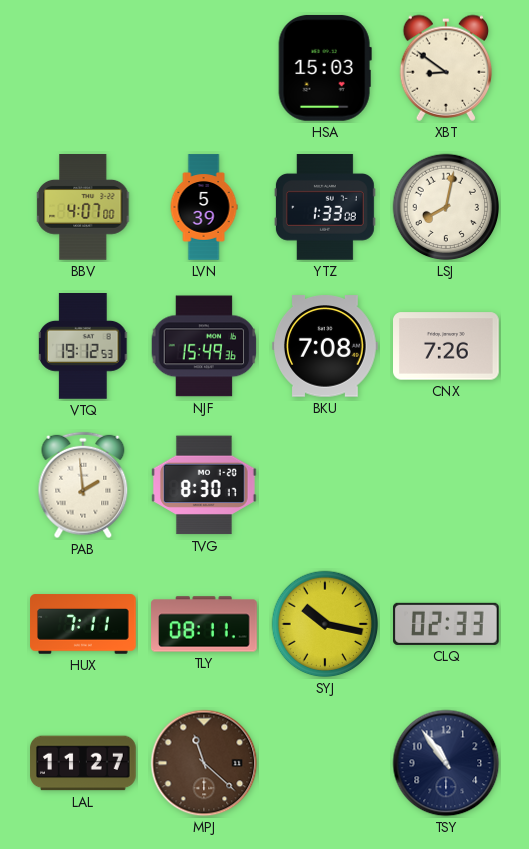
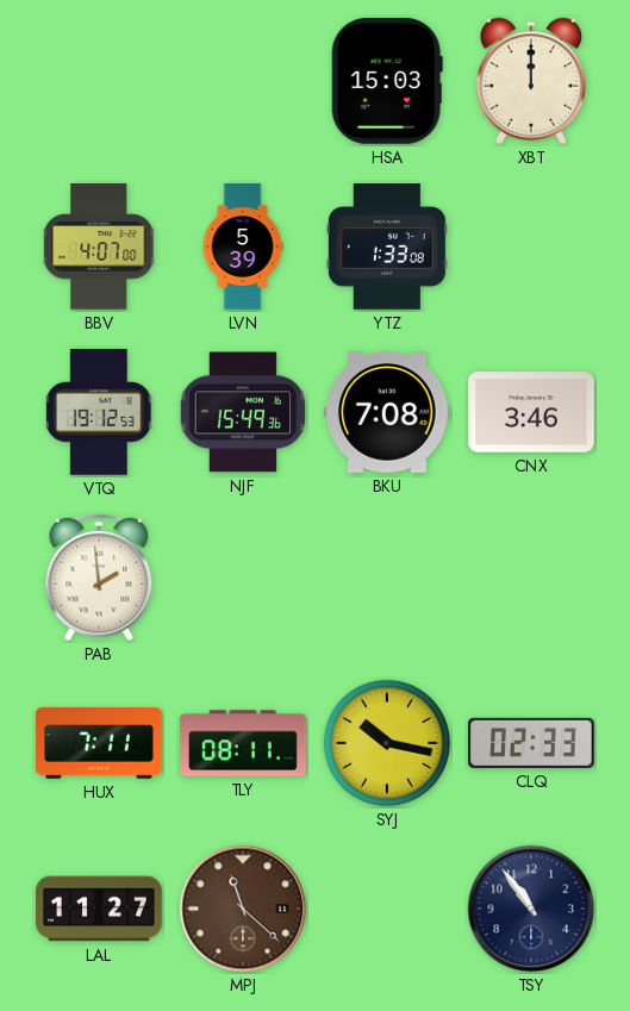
XBT: 8:51 -> 12:00 (531, 81)
LSJ: 8:02 -> none (446, 207)
CNX: 7:26 -> 3:46 (532, 412)
TVG: 8:30 -> none (205, 485)
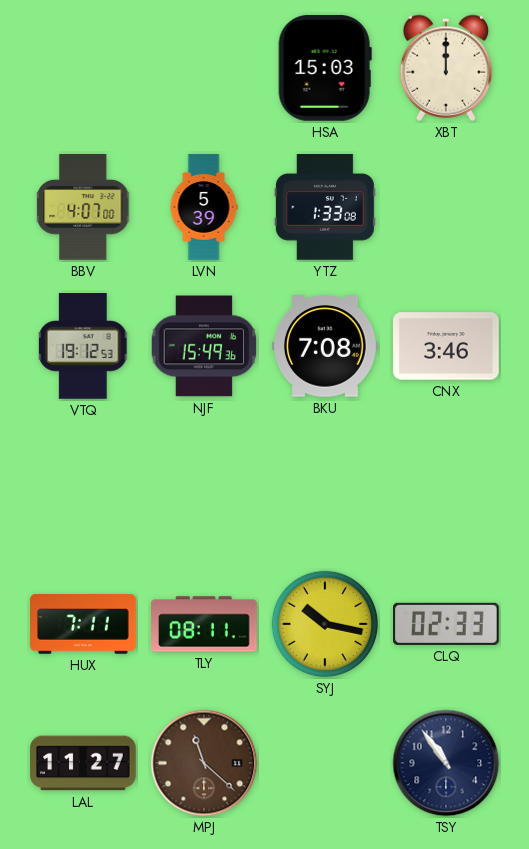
PAB: 1:59 -> none (99, 578)
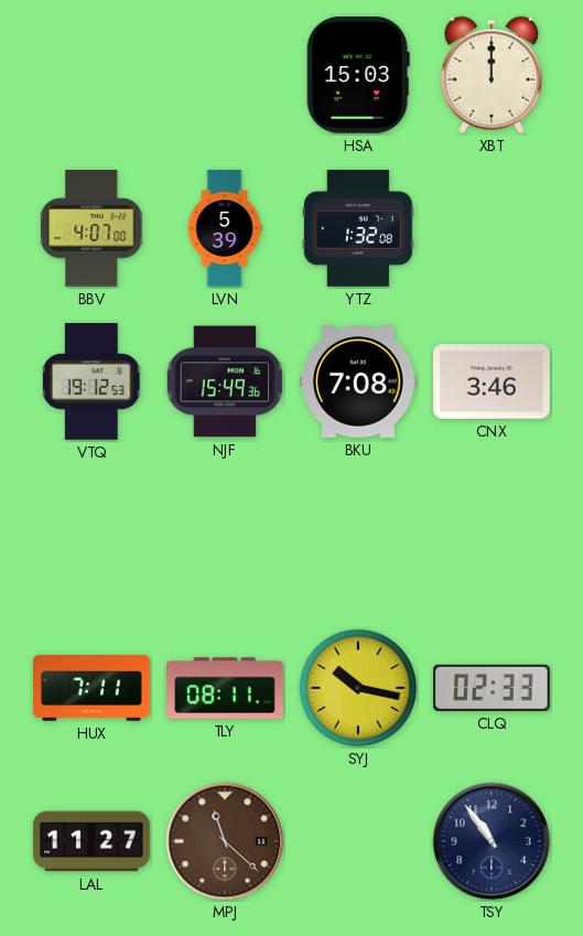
YTZ: 1:33 -> 1:32 (358, 229)
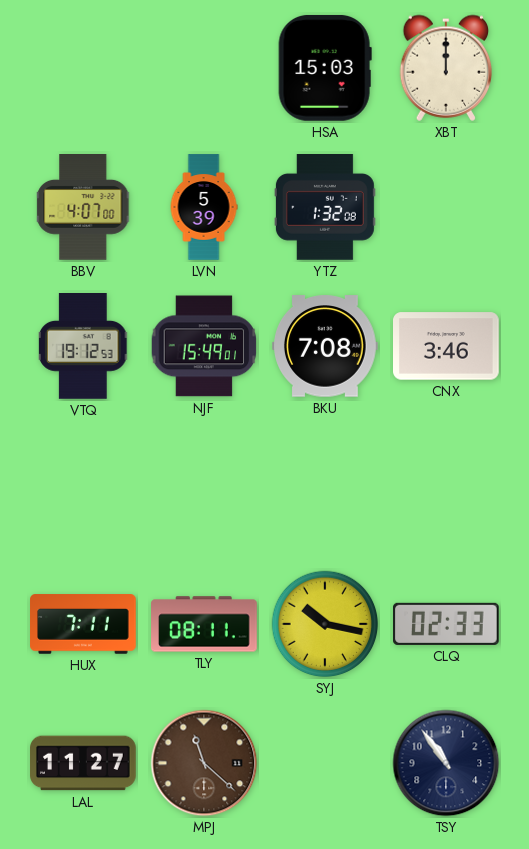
NJF: 15:49:36 -> 15:49:01 (204, 346)
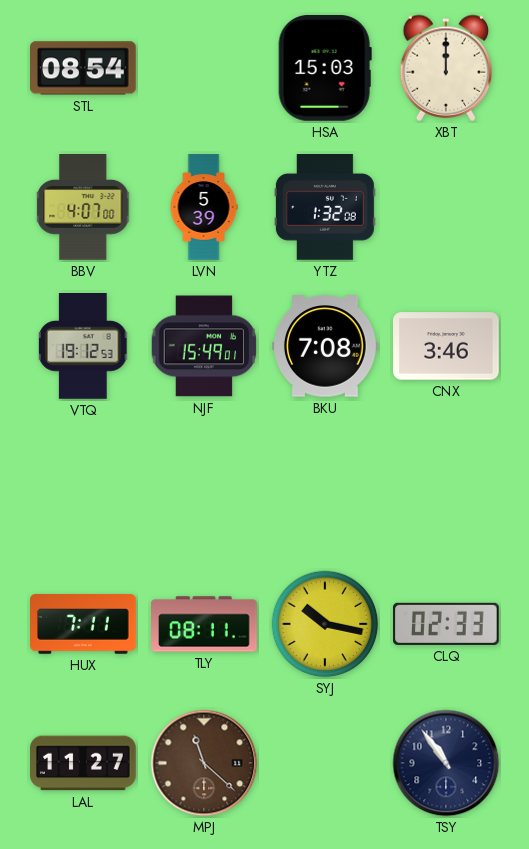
STL: none -> 08:54 (84, 68)
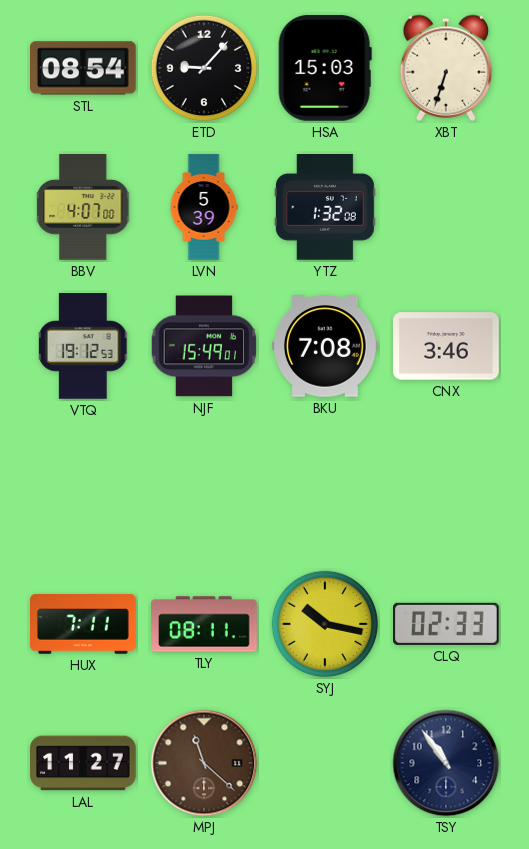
ETD: none -> 9:07 (204, 68)
XBT: 12:00 -> 6:33 (446, 68)
